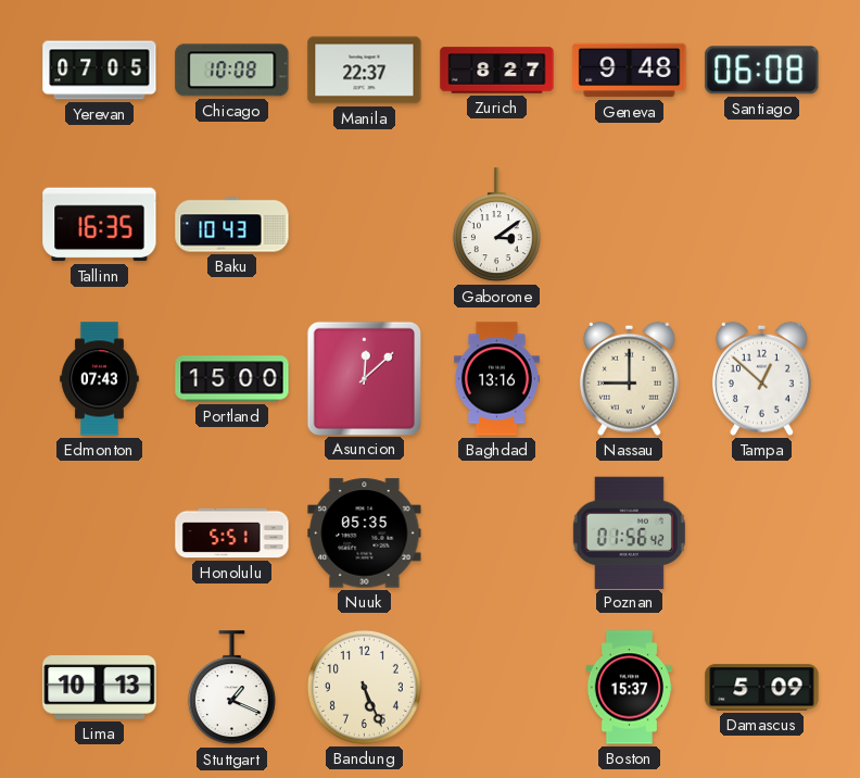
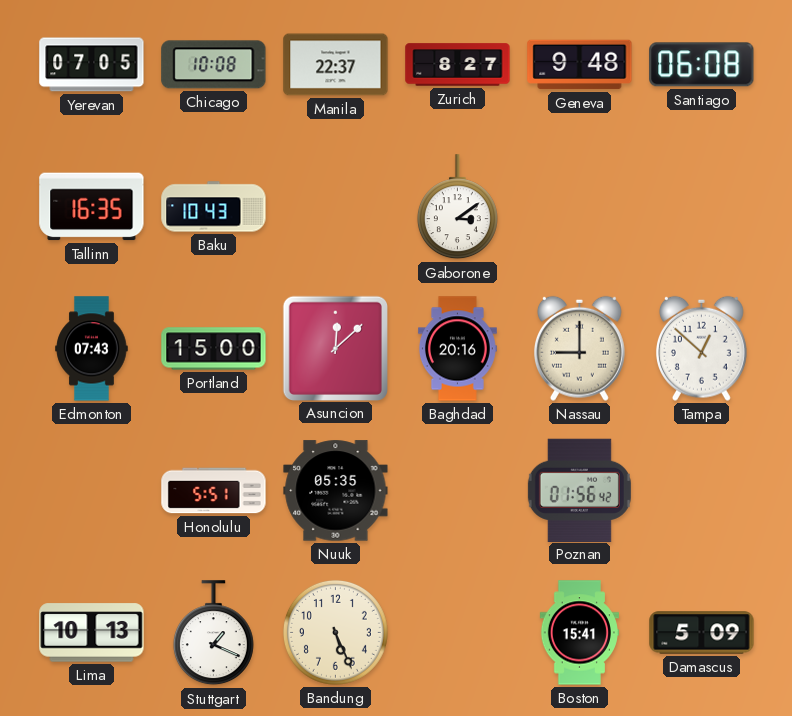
Baghdad: 13:16 -> 20:16 (457, 349)
Boston: 15:37 -> 15:41 (579, 633)
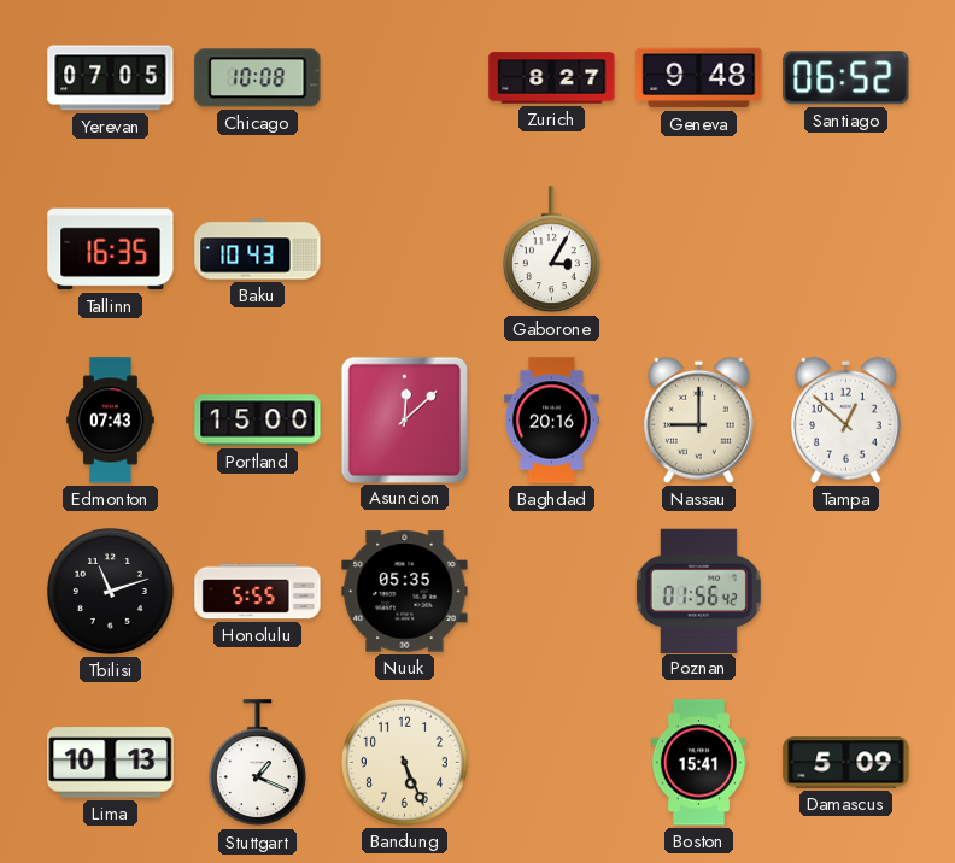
Manila: 22:37 -> none (336, 65)
Santiago: 06:08 -> 06:52 (846, 78)
Gaborone: 3:09 -> 3:05 (551, 249)
Tbilisi: none -> 11:12 (110, 591)
Honolulu: 5:51 -> 5:55 (258, 592)
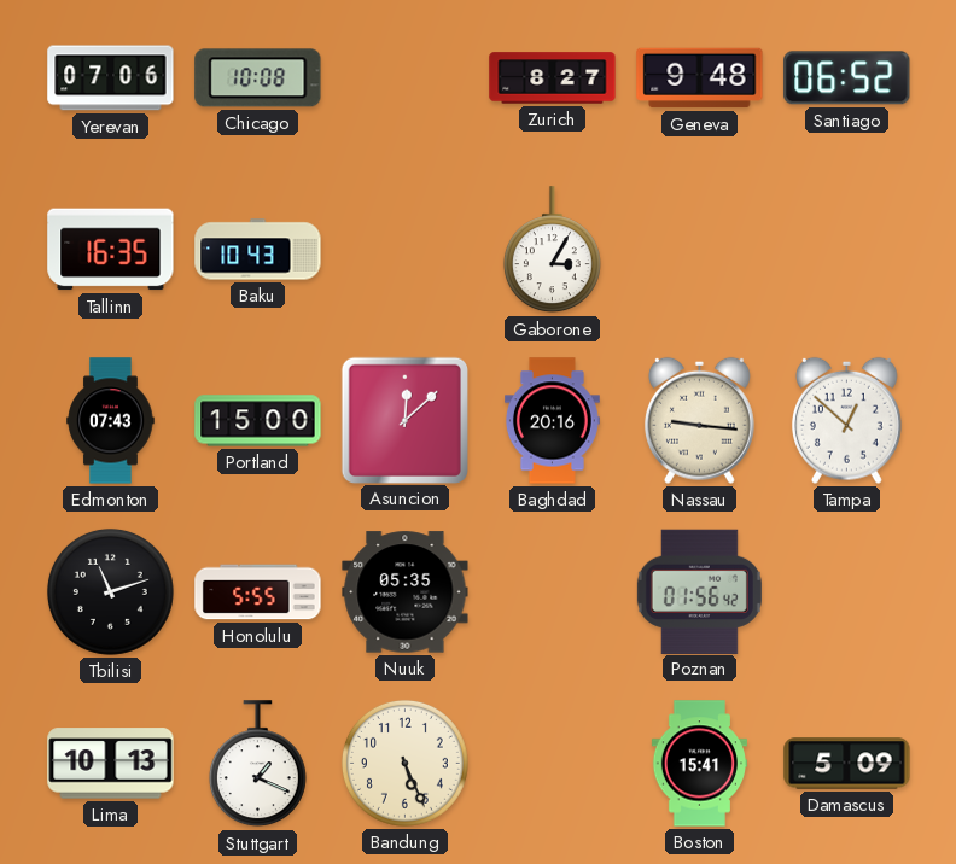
Yerevan: 07:05 -> 07:06 (111, 78)
Nassau: 9:00 -> 9:16 (699, 420)
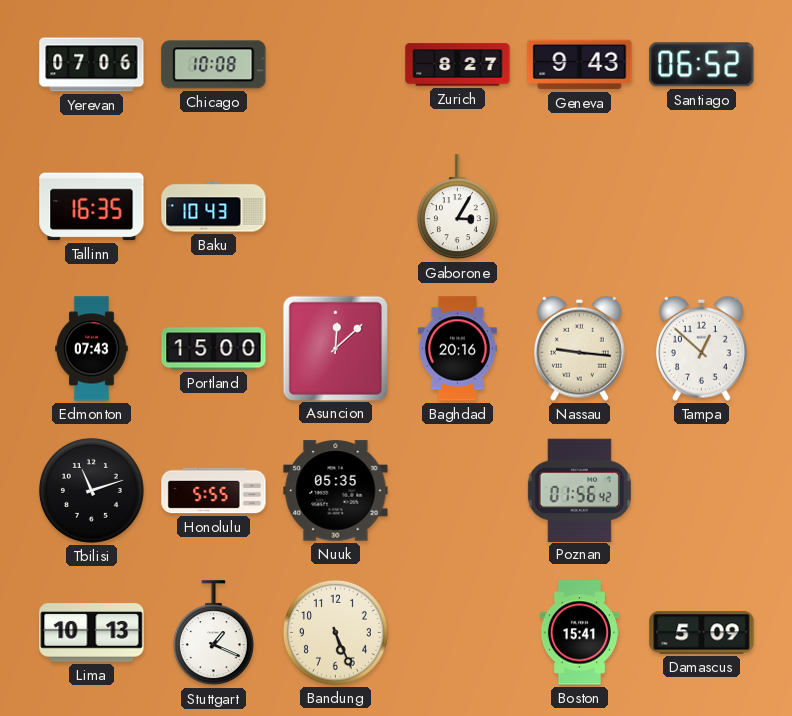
Geneva: 9:48 -> 9:43 (580, 65)
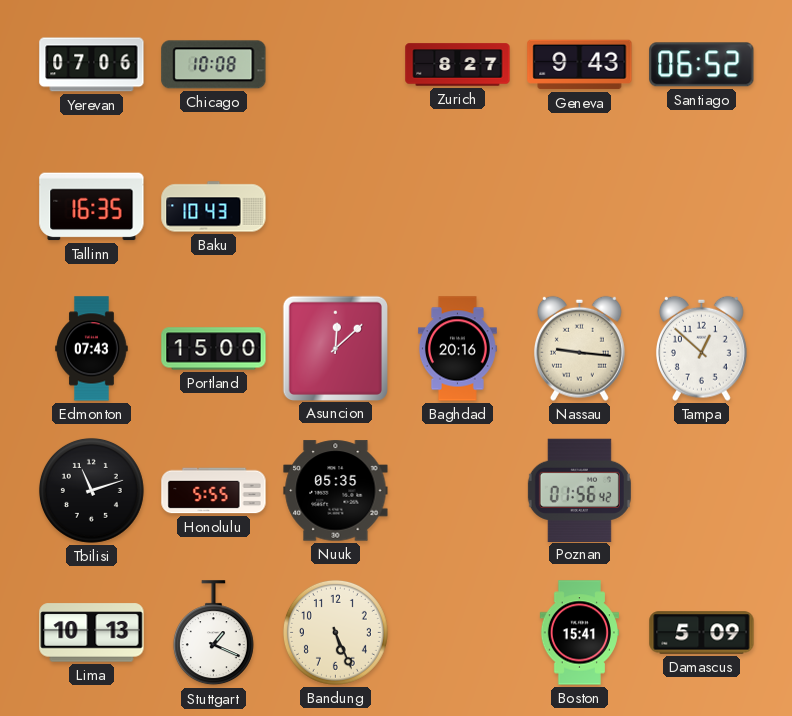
Gaborone: 3:05 -> none (457, 207)
